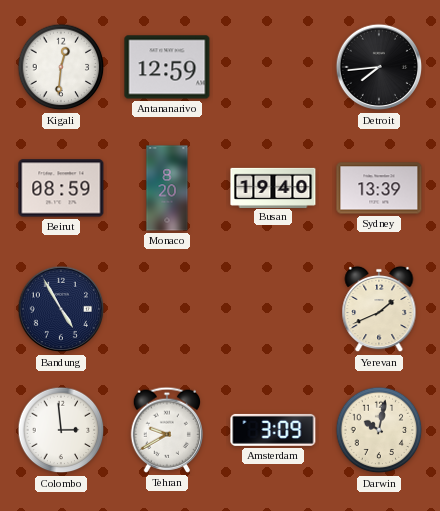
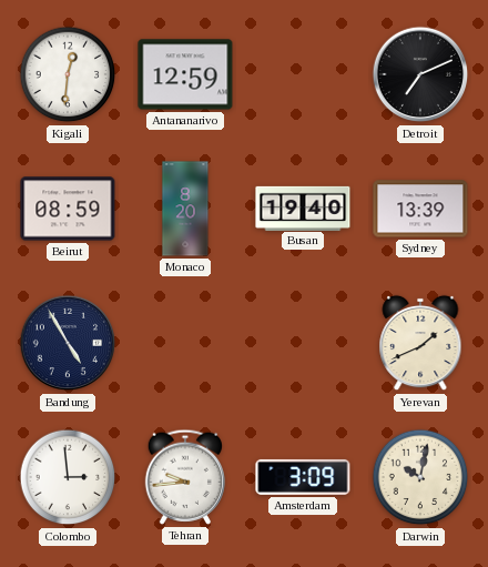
Detroit: 7:44 -> 7:11 (420, 74)
Tehran: 9:40 -> 9:44 (184, 477)
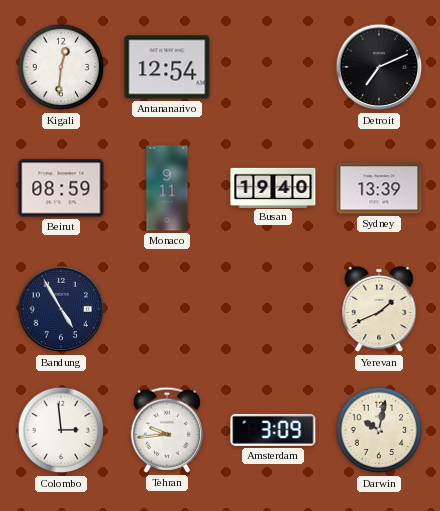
Antananarivo: 12:59 -> 12:54 (167, 67)
Monaco: 8:20 -> 9:11 (167, 188)
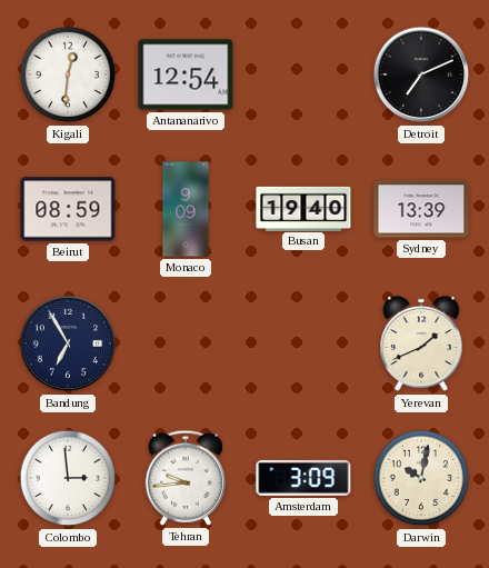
Monaco: 9:11 -> 9:09 (186, 209)
Bandung: 4:55 -> 6:55 (68, 343)
